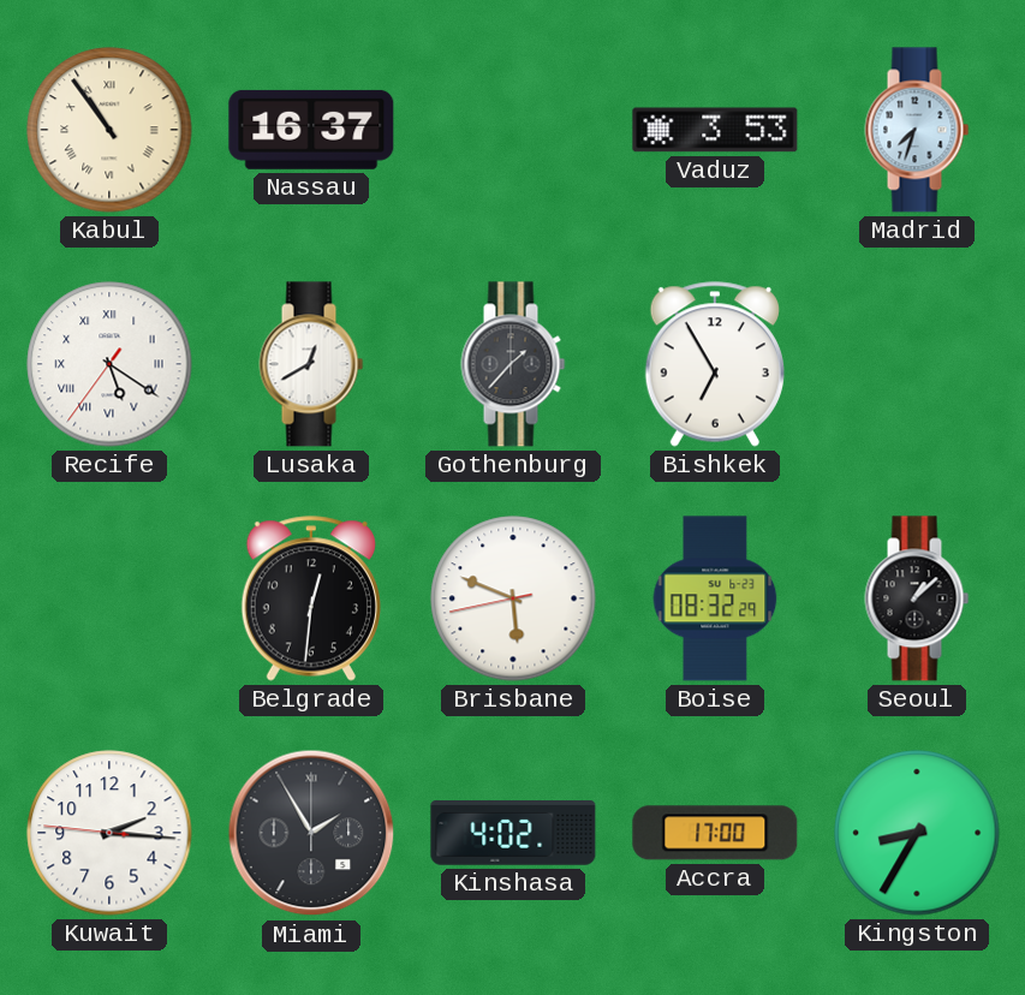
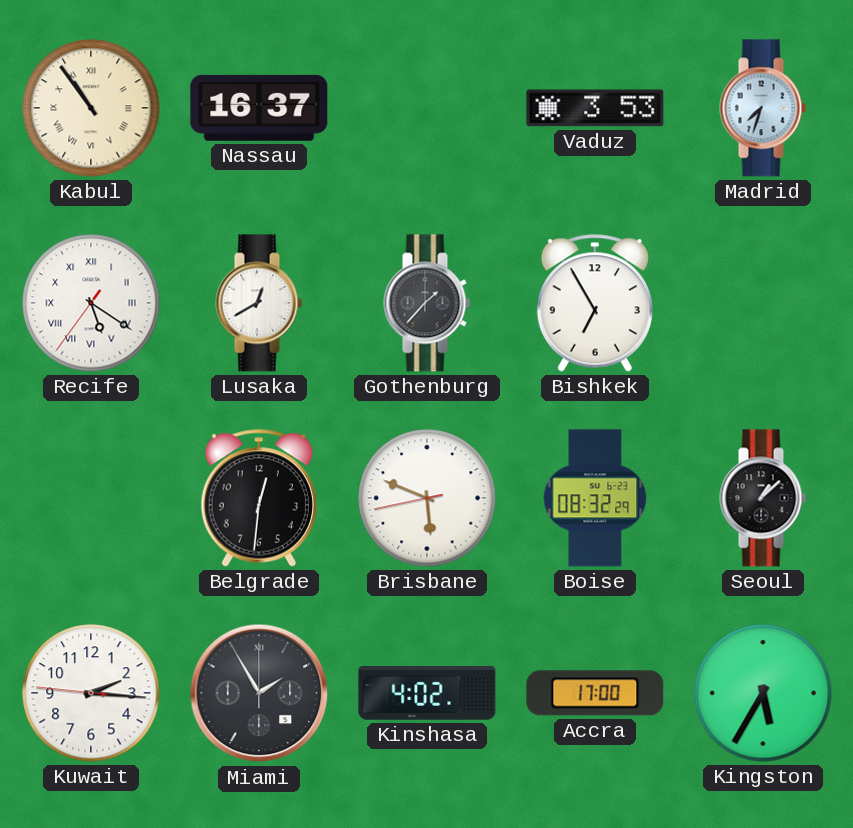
Kingston: 8:35 -> 5:35 (763, 693)
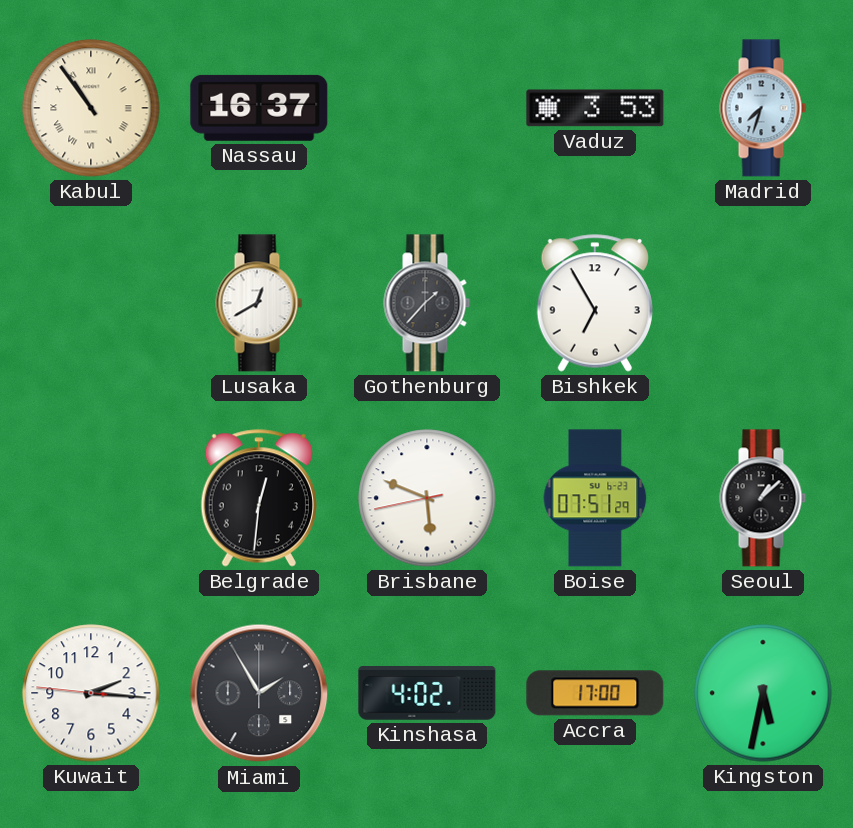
Recife: 5:20 -> none (91, 303)
Boise: 08:32 -> 07:51 (595, 498)
Kingston: 5:35 -> 5:32 (763, 693)
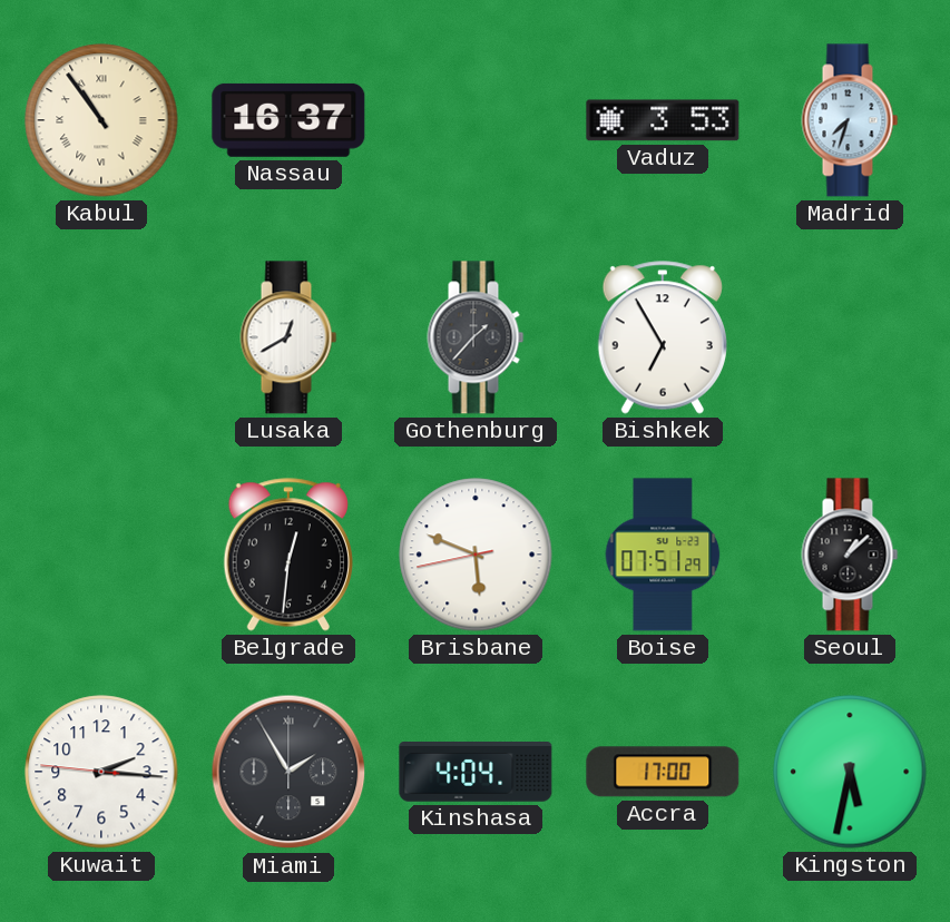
Kinshasa: 4:02 -> 4:04 (476, 773)
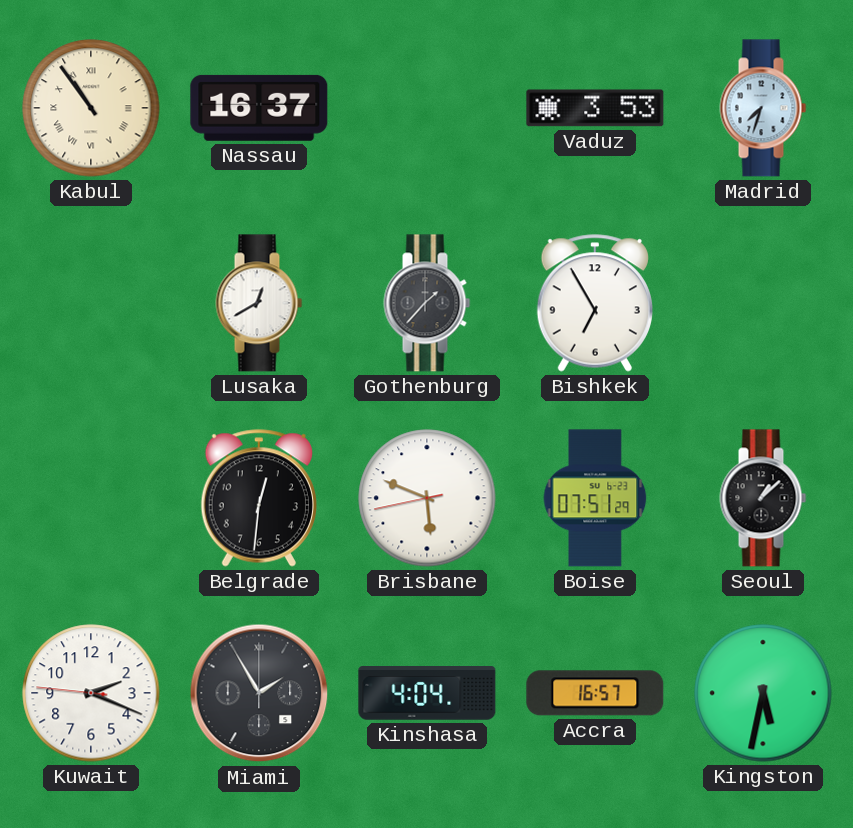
Kuwait: 2:15 -> 2:18 (91, 693)
Accra: 17:00 -> 16:57 (595, 693)
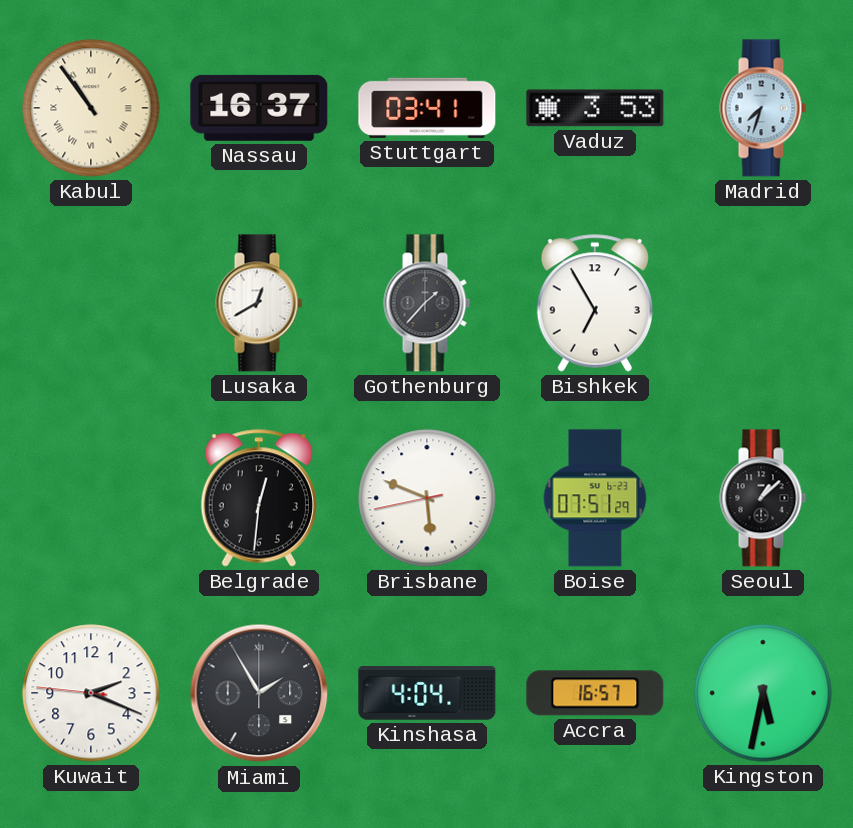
Stuttgart: none -> 03:41 (427, 108)
